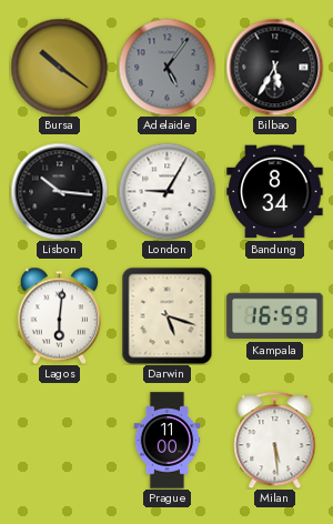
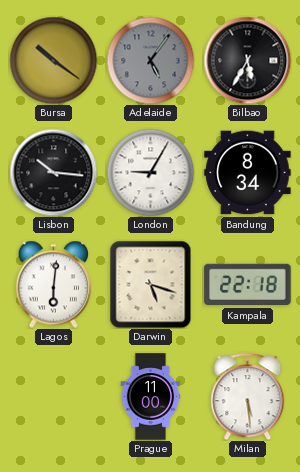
Kampala: 16:59 -> 22:18 (248, 285)
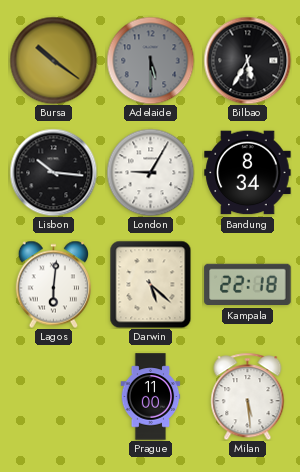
Adelaide: 5:06 -> 5:30 (150, 60)
Darwin: 5:18 -> 5:22 (151, 284)
